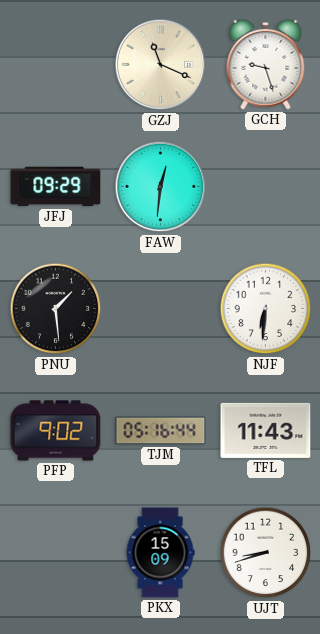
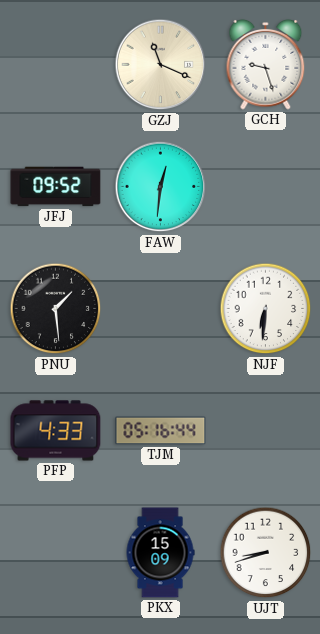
JFJ: 09:29 -> 09:52 (56, 187)
PFP: 9:02 -> 4:33 (56, 431)
TFL: 11:43 -> none (266, 430)
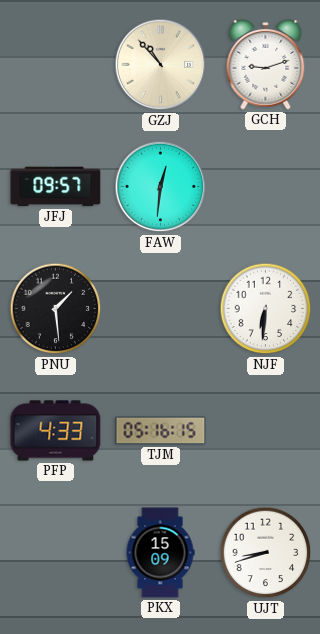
GZJ: 11:19 -> 10:53 (161, 65)
GCH: 9:27 -> 9:12 (266, 64)
JFJ: 09:52 -> 09:57 (56, 187)
TJM: 05:16:44 -> 05:16:15 (161, 431)
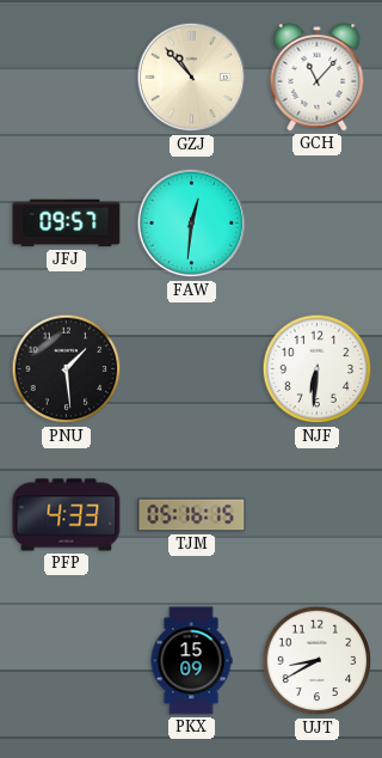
GCH: 9:12 -> 11:07 (318, 77)
UJT: 8:42 -> 8:40 (318, 661)
